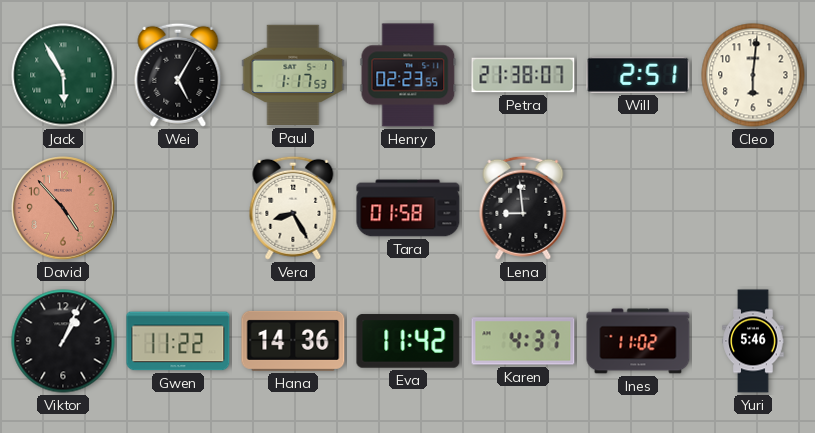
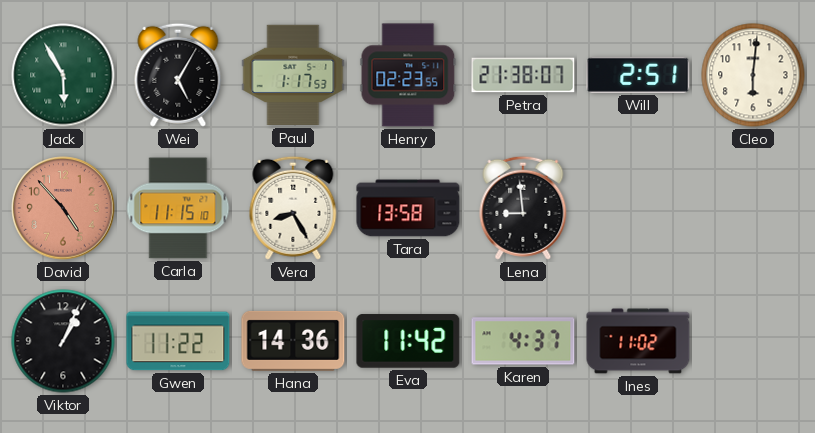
Carla: none -> 11:15 (178, 208)
Tara: 01:58 -> 13:58 (408, 208)
Yuri: 5:46 -> none (753, 341)
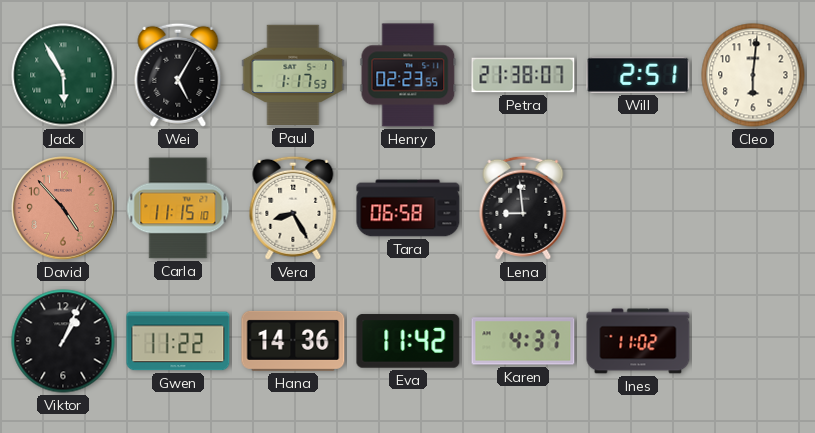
Tara: 13:58 -> 06:58 (408, 208)
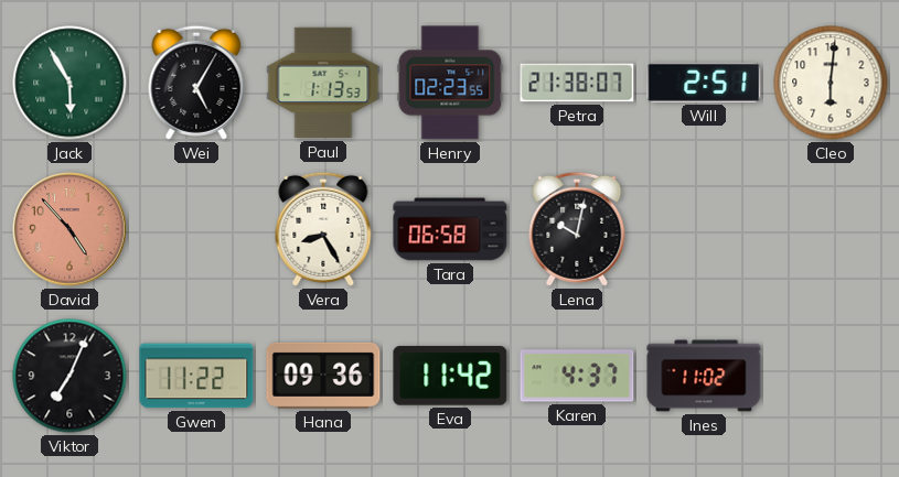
Paul: 1:17 -> 1:13 (323, 83)
Carla: 11:15 -> none (178, 208)
Lena: 8:59 -> 10:02 (577, 229)
Viktor: 1:04 -> 7:04 (69, 376)
Hana: 14:36 -> 09:36 (323, 376)
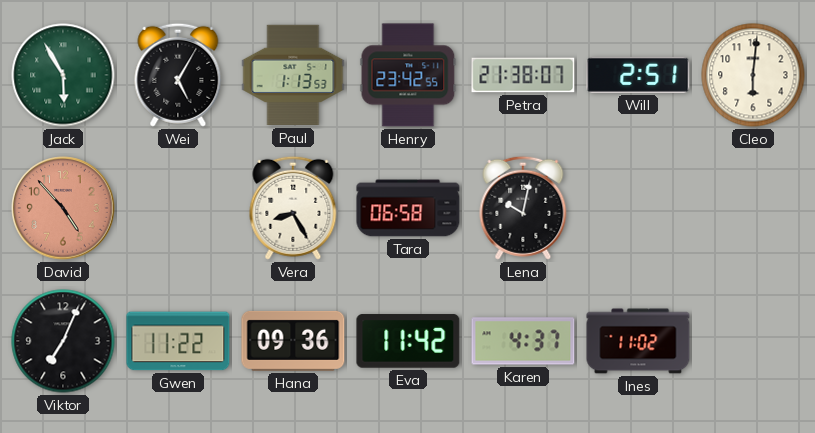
Henry: 02:23 -> 23:42 (408, 75)
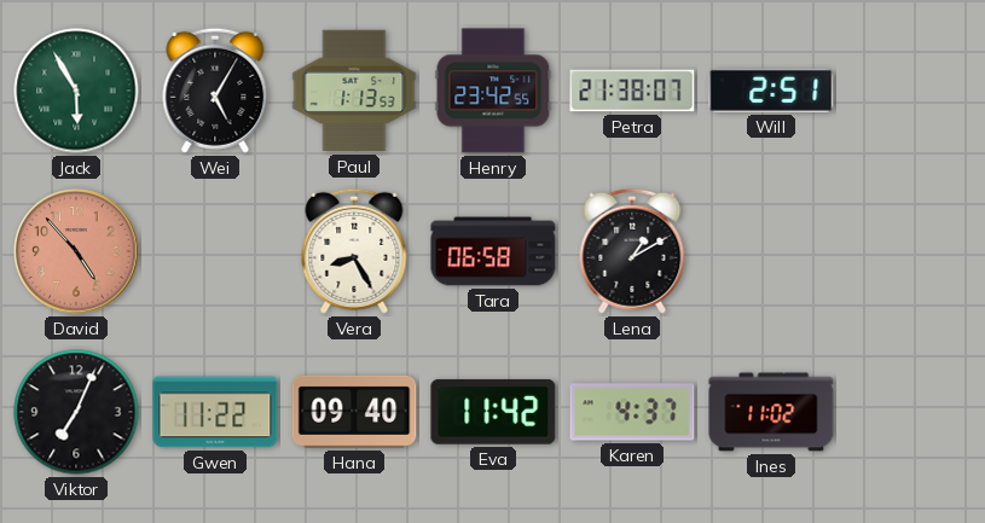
Cleo: 6:01 -> none (753, 75)
Lena: 10:02 -> 1:10 (632, 251)
Hana: 09:36 -> 09:40 (354, 412)
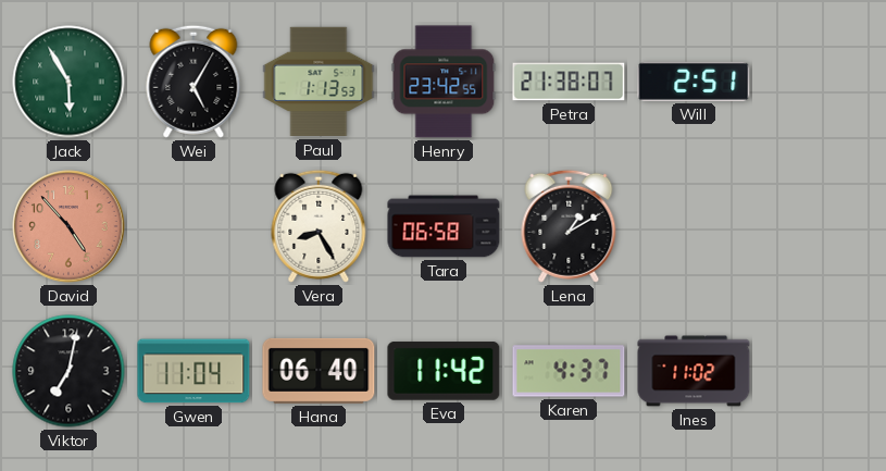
Viktor: 7:04 -> 7:02 (68, 371)
Gwen: 11:22 -> 11:04 (194, 371)
Hana: 09:40 -> 06:40 (319, 371)
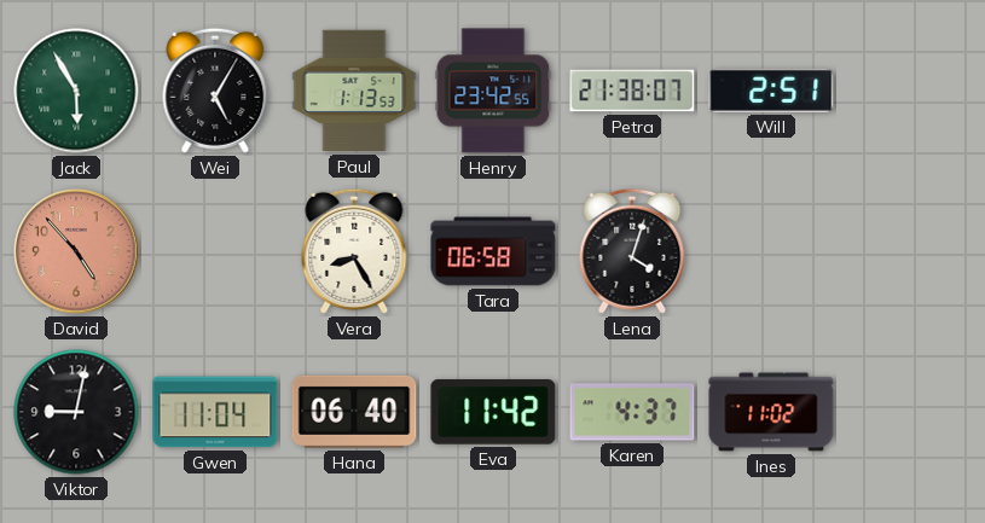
Lena: 1:10 -> 4:03 (632, 251)
Viktor: 7:02 -> 9:02 (76, 412)
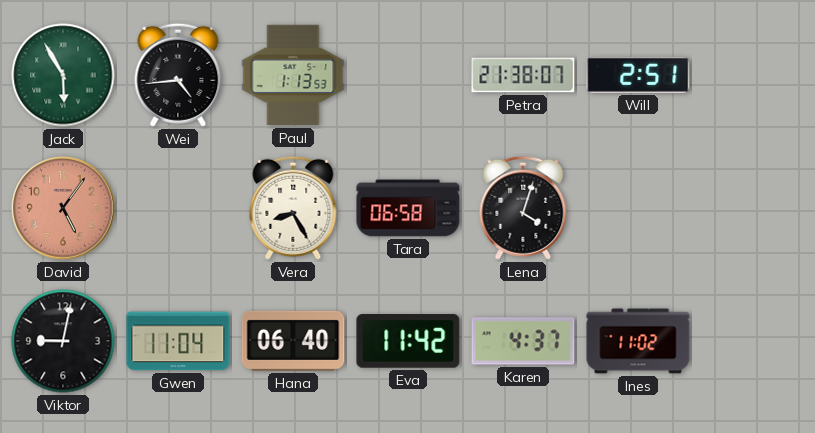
Wei: 5:05 -> 4:44 (178, 75)
Henry: 23:42 -> none (493, 91)
David: 4:53 -> 5:06 (63, 208)
